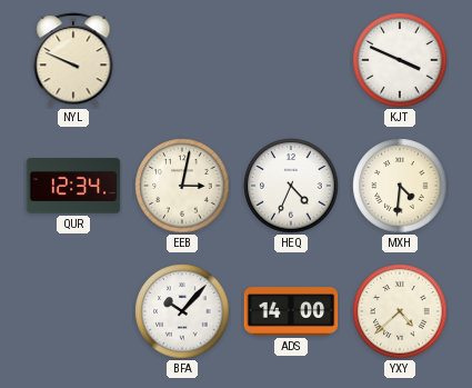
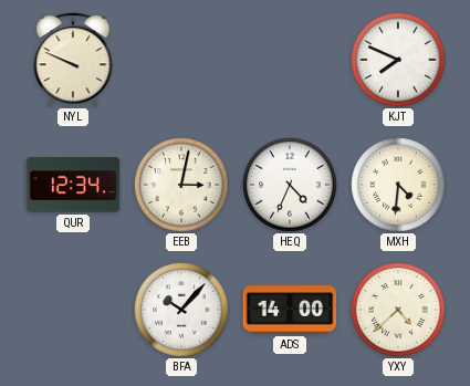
KJT: 3:49 -> 7:49 (398, 60)
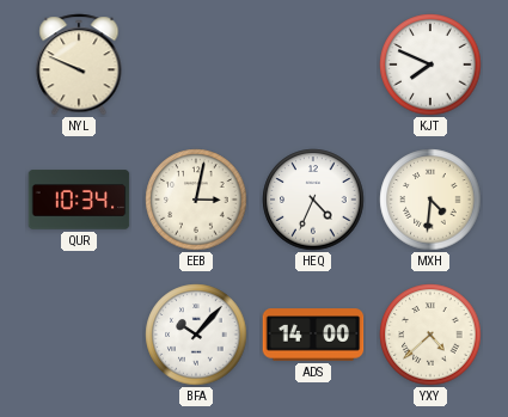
QUR: 12:34 -> 10:34 (79, 200)
